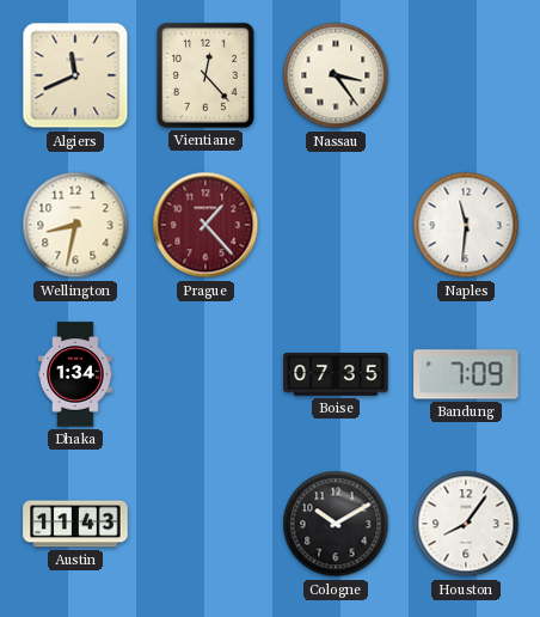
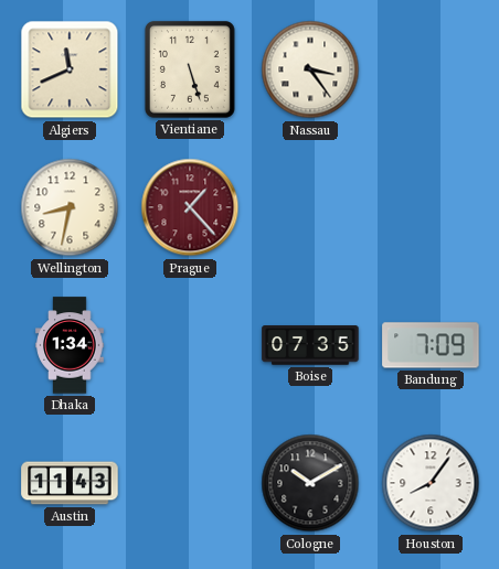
Vientiane: 12:23 -> 5:27 (190, 69)
Naples: 11:31 -> none (466, 225)
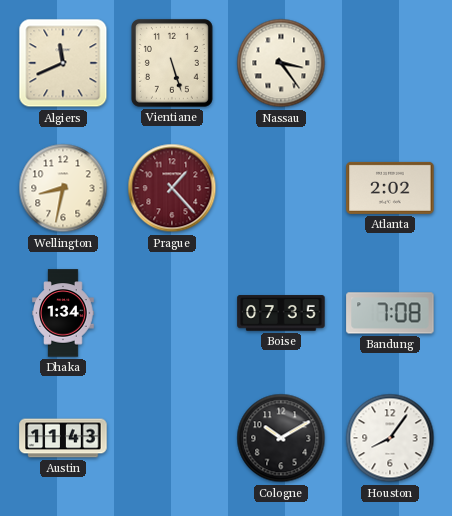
Atlanta: none -> 2:02 (390, 188)
Bandung: 7:09 -> 7:08 (390, 313)
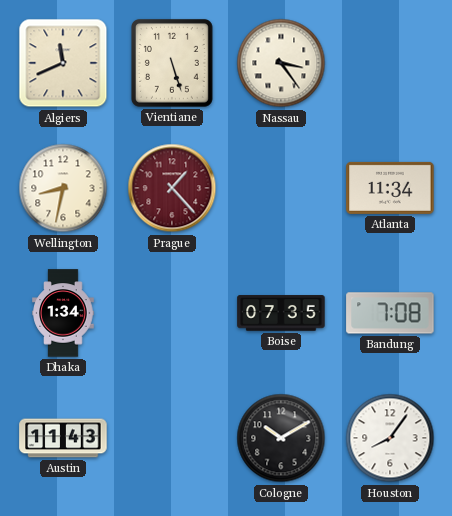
Atlanta: 2:02 -> 11:34 (390, 188)
